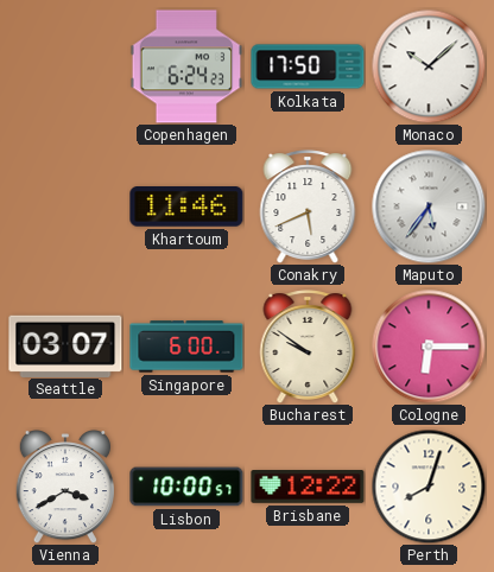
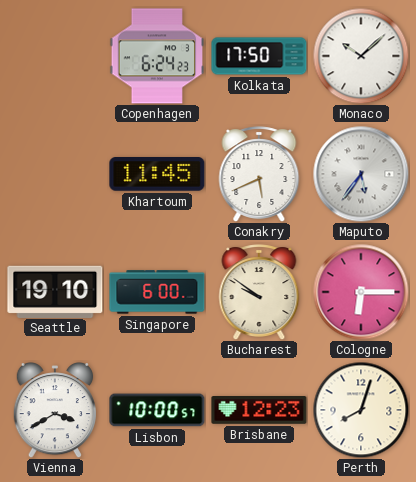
Khartoum: 11:46 -> 11:45 (157, 175)
Seattle: 03:07 -> 19:10 (55, 291)
Brisbane: 12:22 -> 12:23 (259, 411)
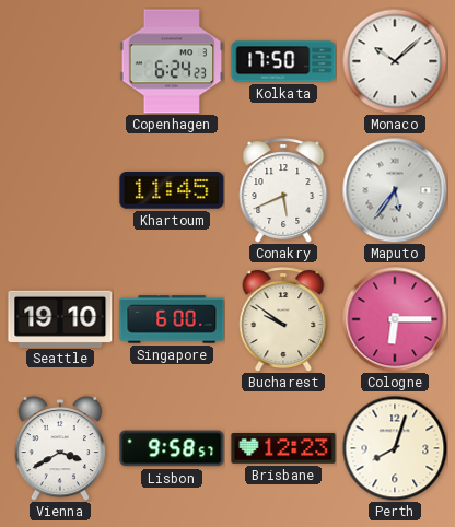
Lisbon: 10:00 -> 9:58 (172, 448)
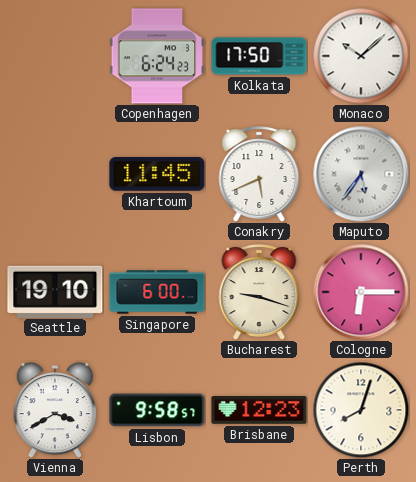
Bucharest: 9:51 -> 9:18 (259, 292)
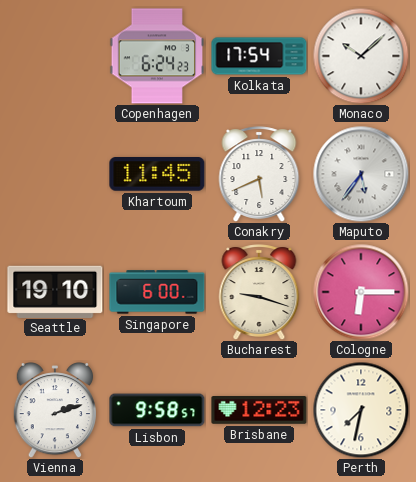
Kolkata: 17:50 -> 17:54 (259, 56)
Vienna: 3:40 -> 2:12 (54, 410)
Perth: 8:03 -> 7:32 (361, 410)
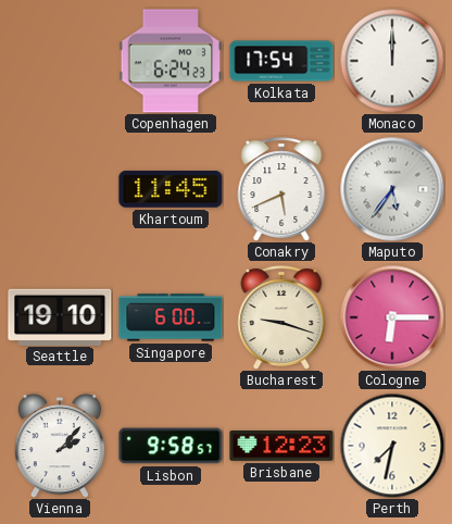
Monaco: 10:08 -> 12:00 (392, 61)
Vienna: 2:12 -> 2:07 (59, 446)
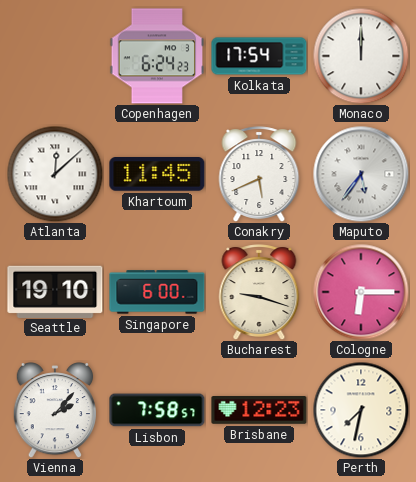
Atlanta: none -> 12:08 (55, 174)
Lisbon: 9:58 -> 7:58 (157, 410)
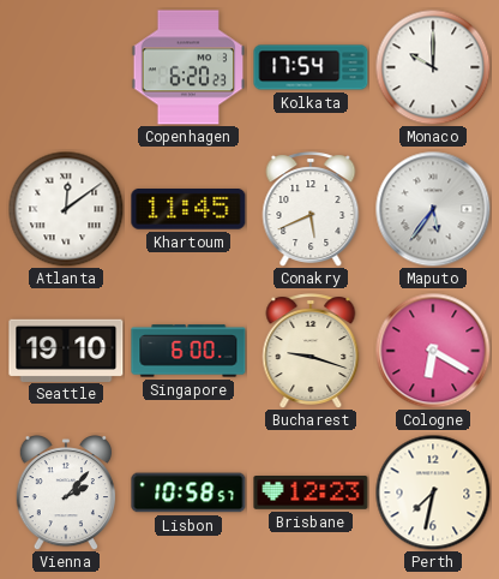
Copenhagen: 6:24 -> 6:20 (188, 67)
Monaco: 12:00 -> 10:00 (433, 67)
Atlanta: 12:08 -> 12:09 (66, 209)
Cologne: 6:15 -> 6:20 (433, 351)
Lisbon: 7:58 -> 10:58 (188, 493)
